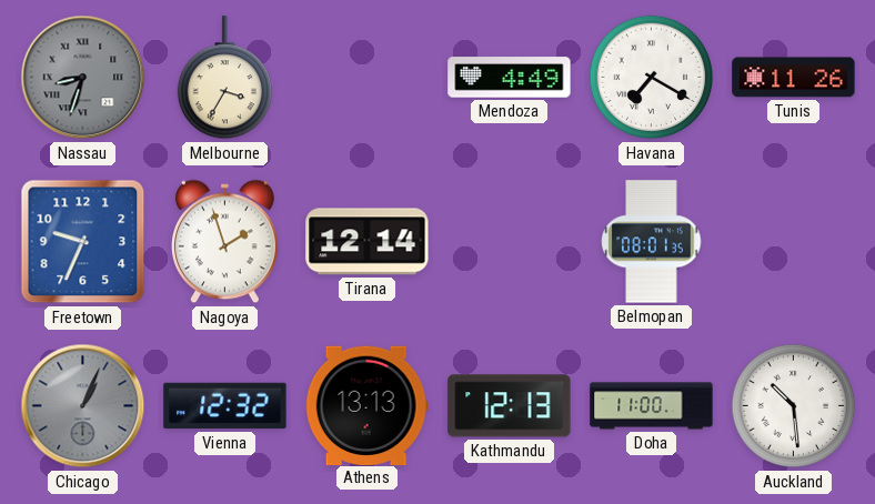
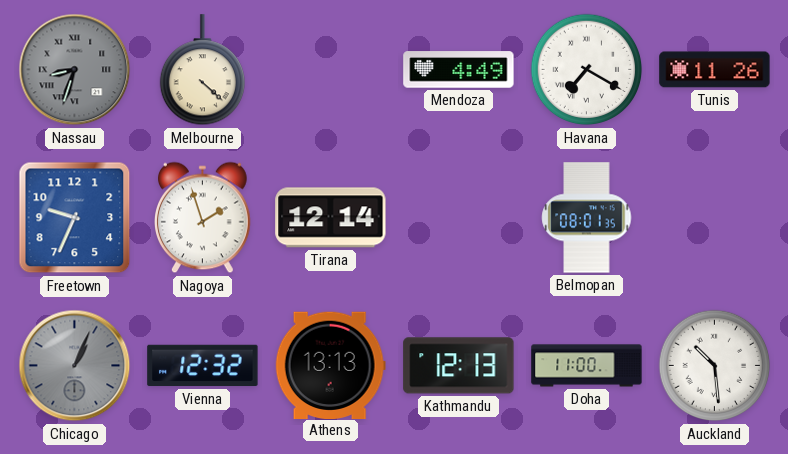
Melbourne: 3:35 -> 4:22 (202, 70)
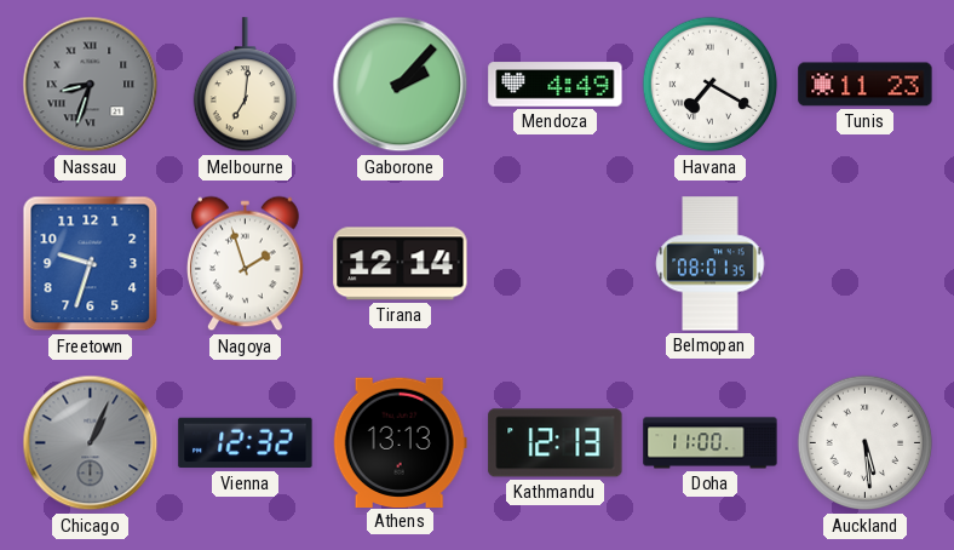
Melbourne: 4:22 -> 7:01 (245, 85)
Gaborone: none -> 2:07 (401, 85)
Tunis: 11:26 -> 11:23 (866, 85)
Freetown: 9:34 -> 9:33 (91, 264)
Auckland: 10:29 -> 5:29 (866, 443)
